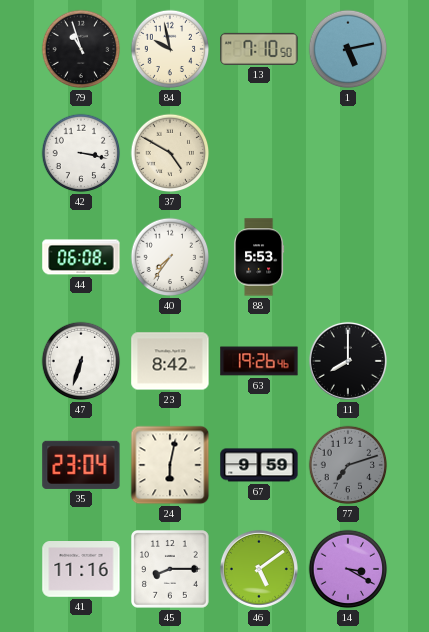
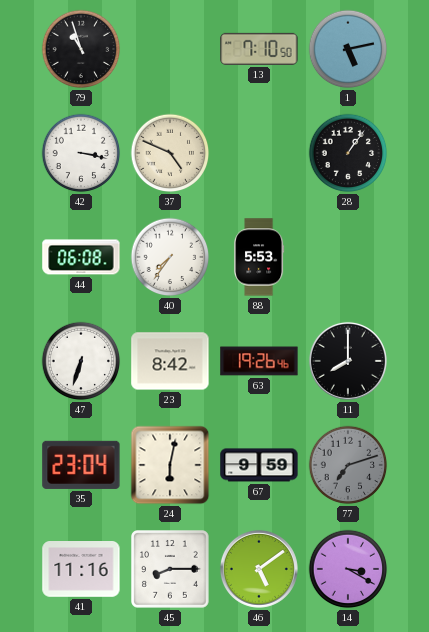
84: 9:58 -> none (170, 49)
37: 4:50 -> 4:49 (170, 153)
28: none -> 1:06 (348, 153)
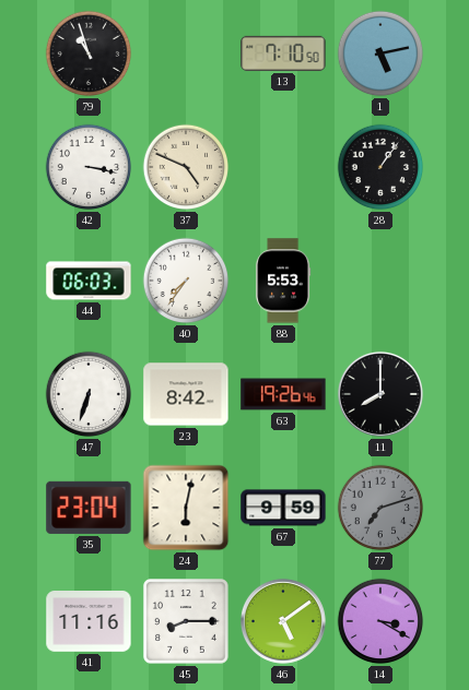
44: 06:08 -> 06:03 (89, 281)
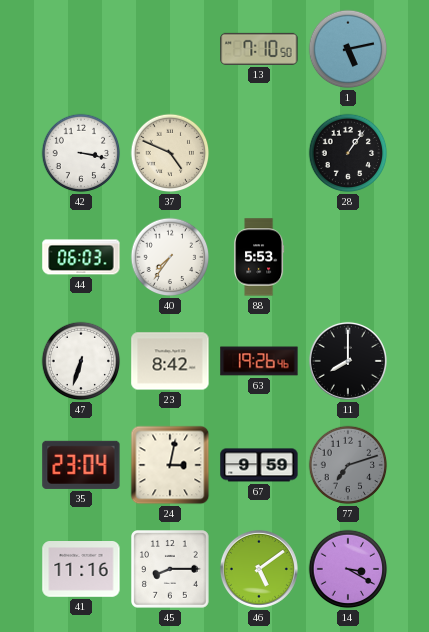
79: 10:57 -> none (89, 53)
24: 6:02 -> 3:02 (170, 465)
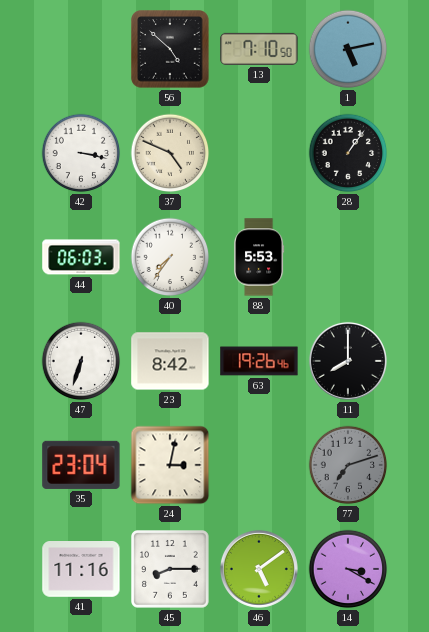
56: none -> 4:52 (170, 49)
67: 9:59 -> none (259, 465)
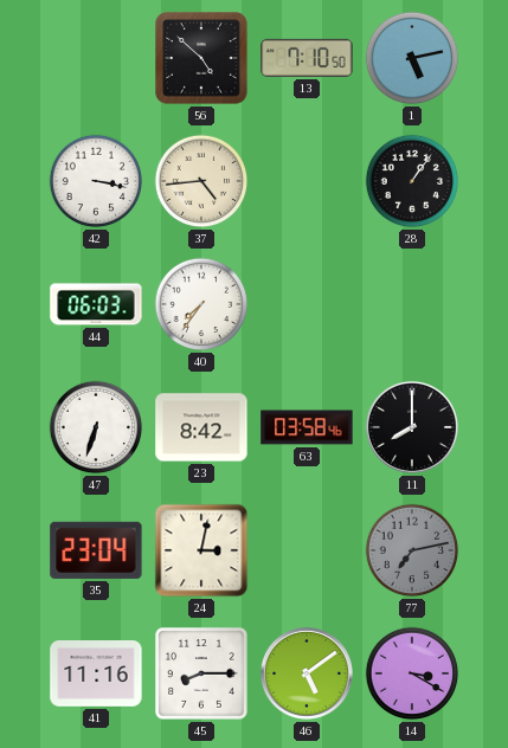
37: 4:49 -> 4:44 (201, 181)
88: 5:53 -> none (259, 257)
63: 19:26 -> 03:58 (307, 427)
77: 7:12 -> 7:13 (412, 550)
